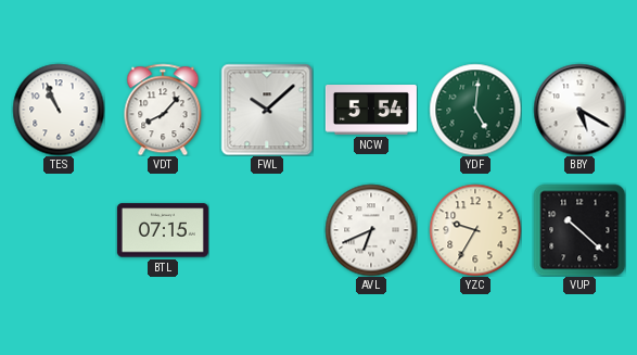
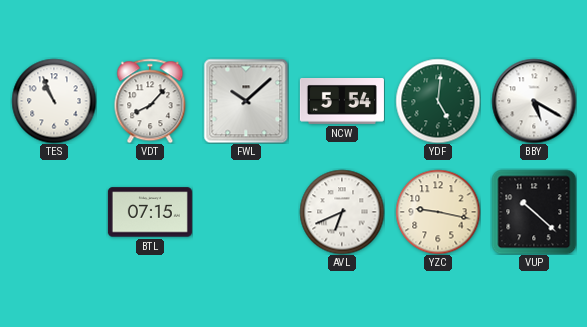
YZC: 9:35 -> 9:17 (438, 212)
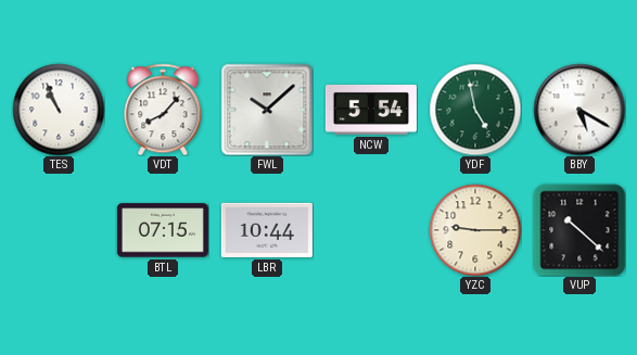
YDF: 5:01 -> 4:58 (475, 110)
LBR: none -> 10:44 (267, 230)
AVL: 6:41 -> none (342, 212)
YZC: 9:17 -> 9:15 (475, 230)
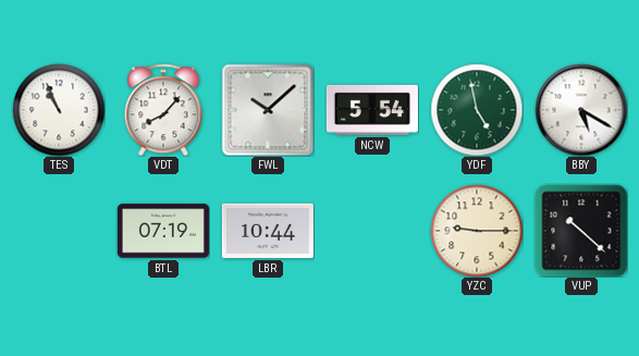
BTL: 07:15 -> 07:19 (163, 231)
